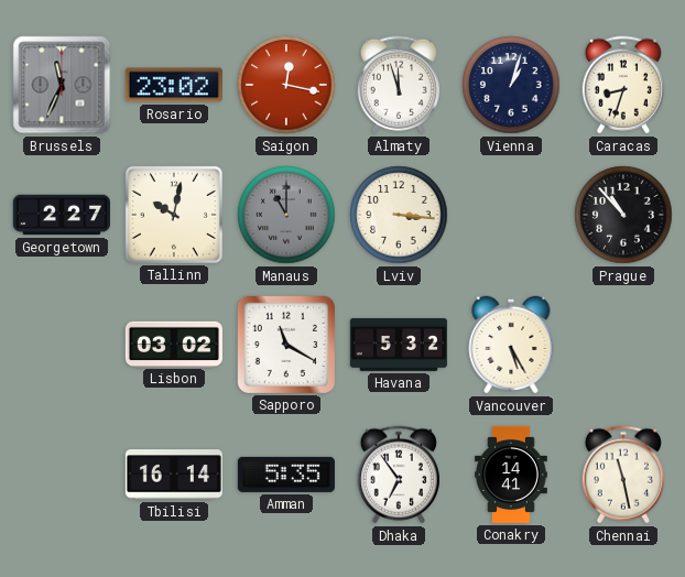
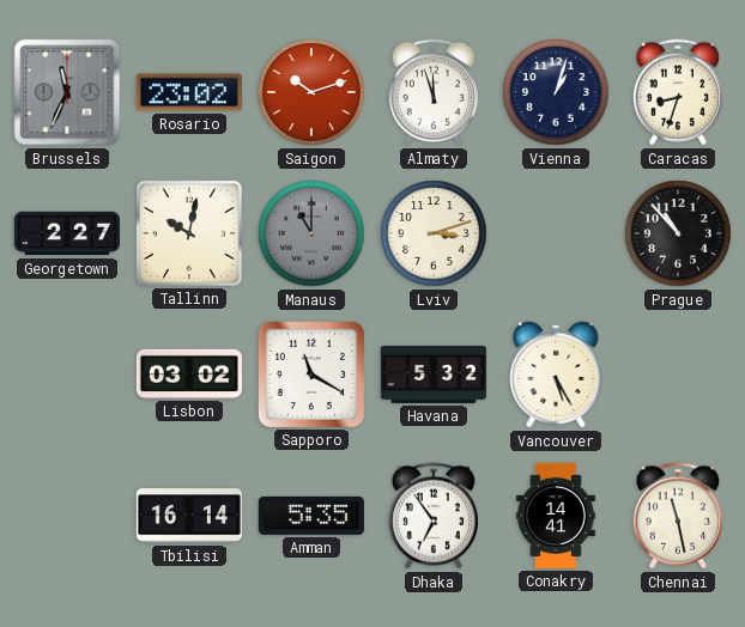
Saigon: 12:17 -> 10:12 (311, 92)
Lviv: 3:16 -> 3:12 (434, 233)
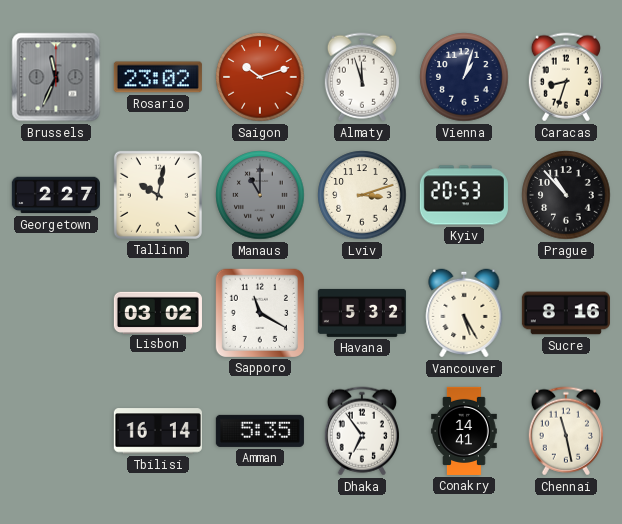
Kyiv: none -> 20:53 (464, 195)
Sucre: none -> 8:16 (566, 313)
